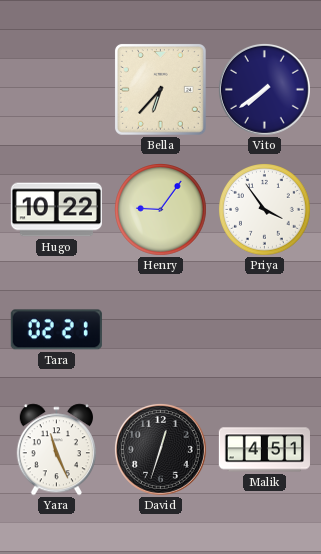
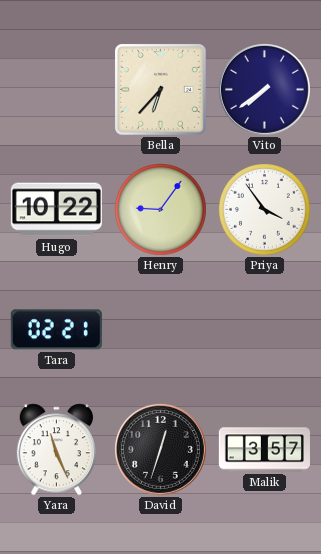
Malik: 4:51 -> 3:57 (264, 450)
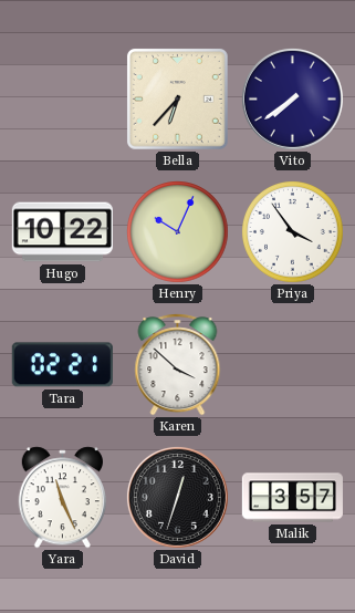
Henry: 9:06 -> 10:04 (178, 232)
Karen: none -> 3:52 (178, 365)
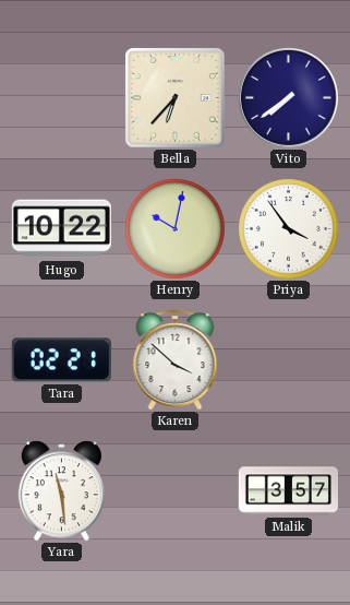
Henry: 10:04 -> 10:02 (176, 229)
Yara: 11:26 -> 11:29 (61, 491)
David: 12:33 -> none (177, 497)
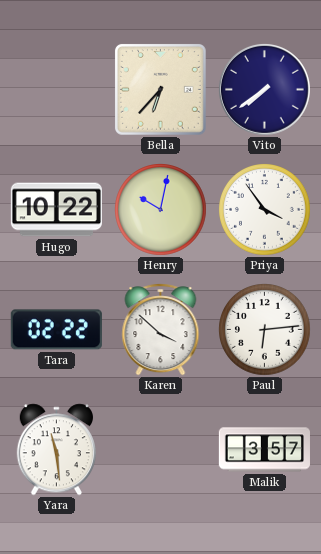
Tara: 02:21 -> 02:22 (56, 330)
Paul: none -> 6:14 (265, 330)
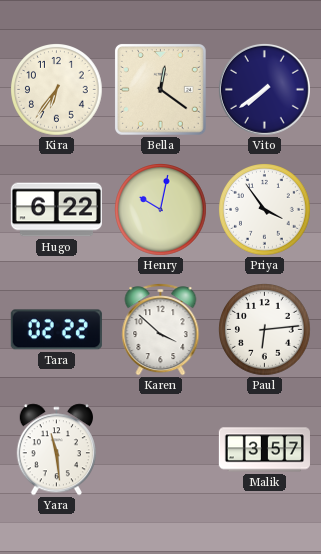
Kira: none -> 6:36 (57, 90)
Bella: 6:37 -> 12:21 (160, 89)
Hugo: 10:22 -> 6:22 (56, 210)
